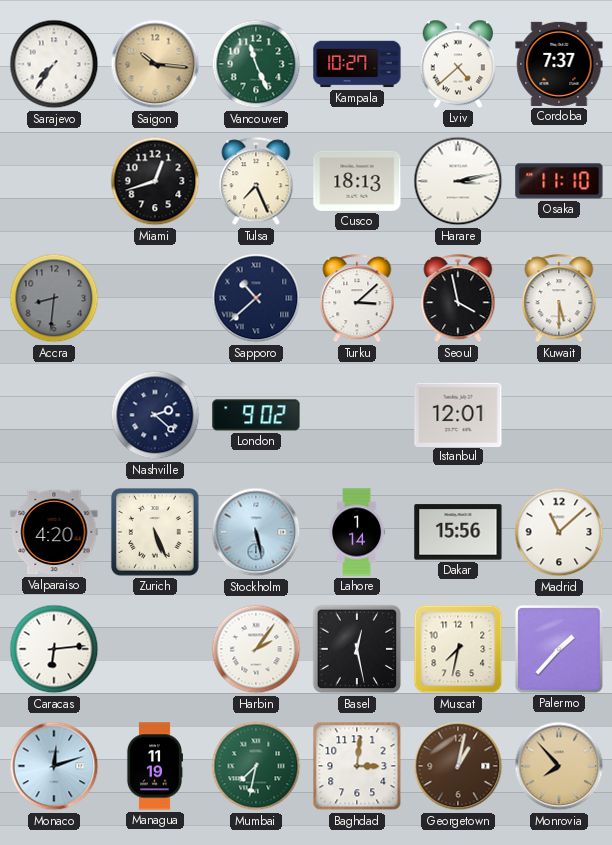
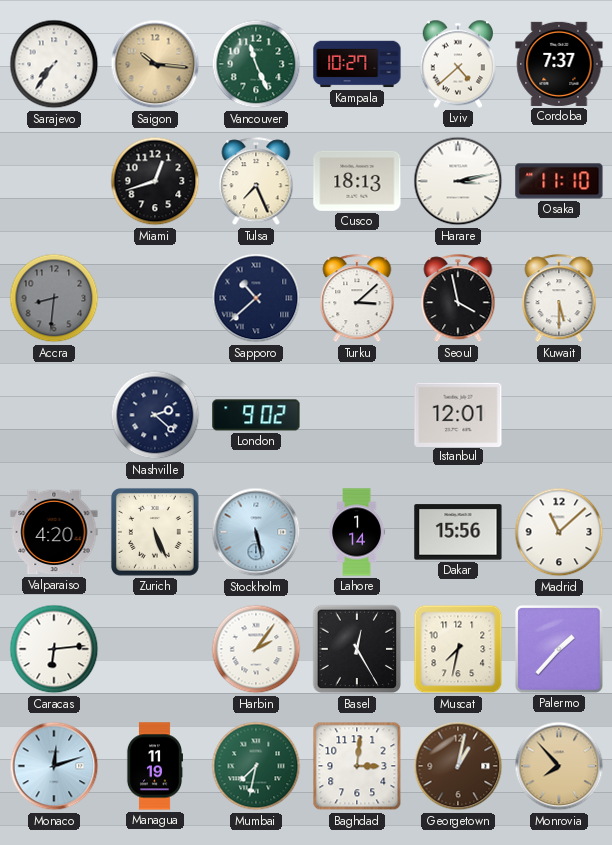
Basel: 12:28 -> 12:25 (357, 649)
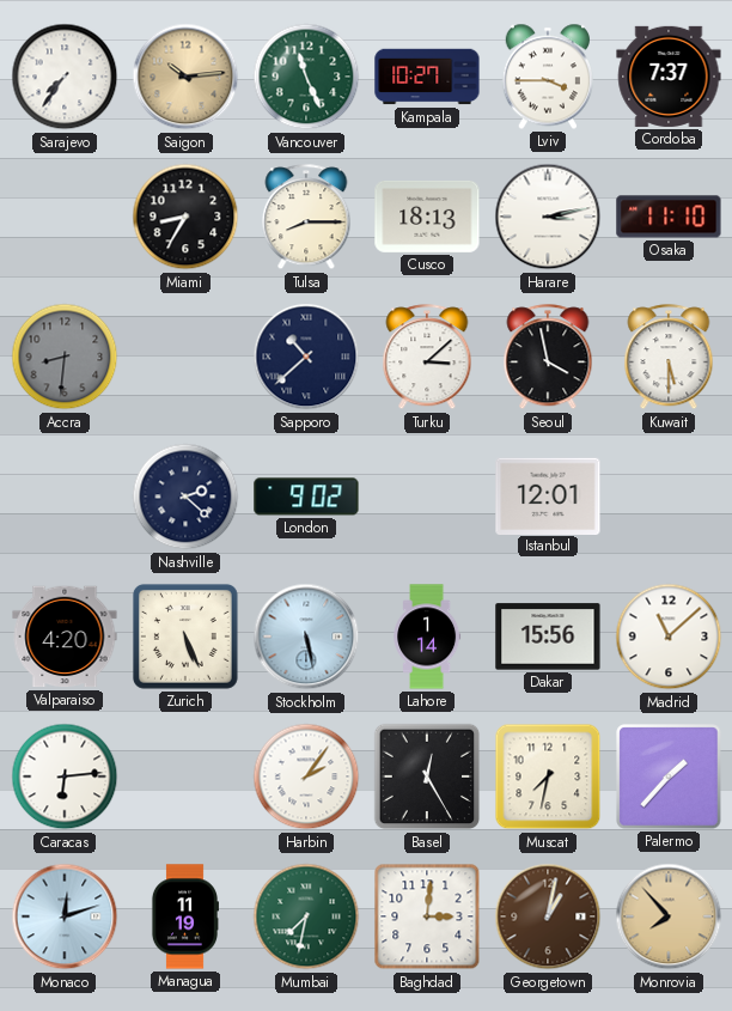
Saigon: 10:16 -> 10:14 (185, 77)
Lviv: 4:38 -> 3:45 (547, 77)
Miami: 12:42 -> 8:35 (185, 217)
Tulsa: 7:26 -> 8:15 (306, 218)
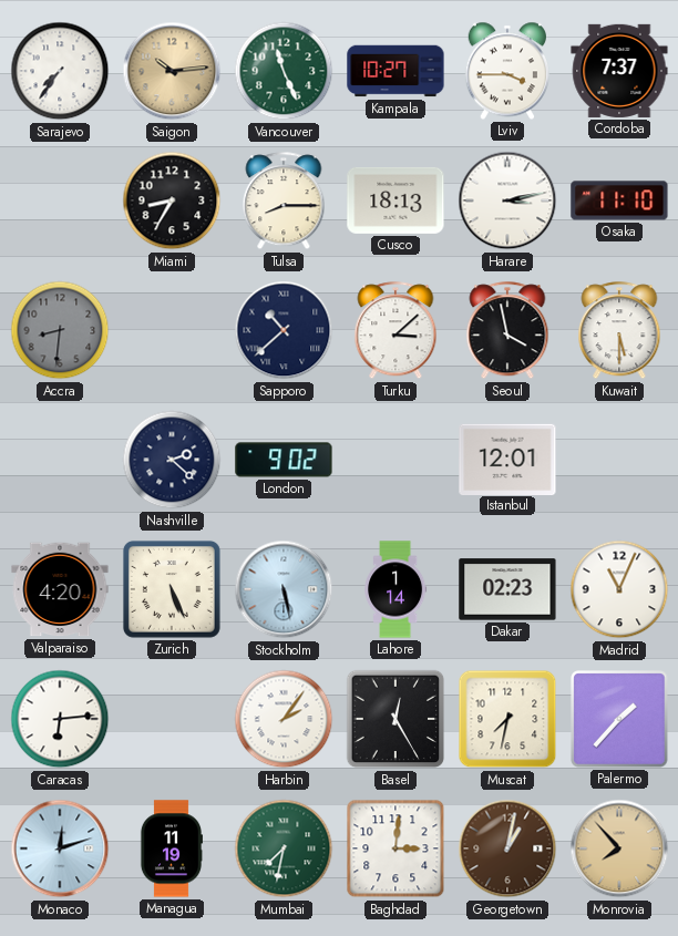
Dakar: 15:56 -> 02:23 (507, 589)
Madrid: 11:08 -> 11:04 (619, 589)
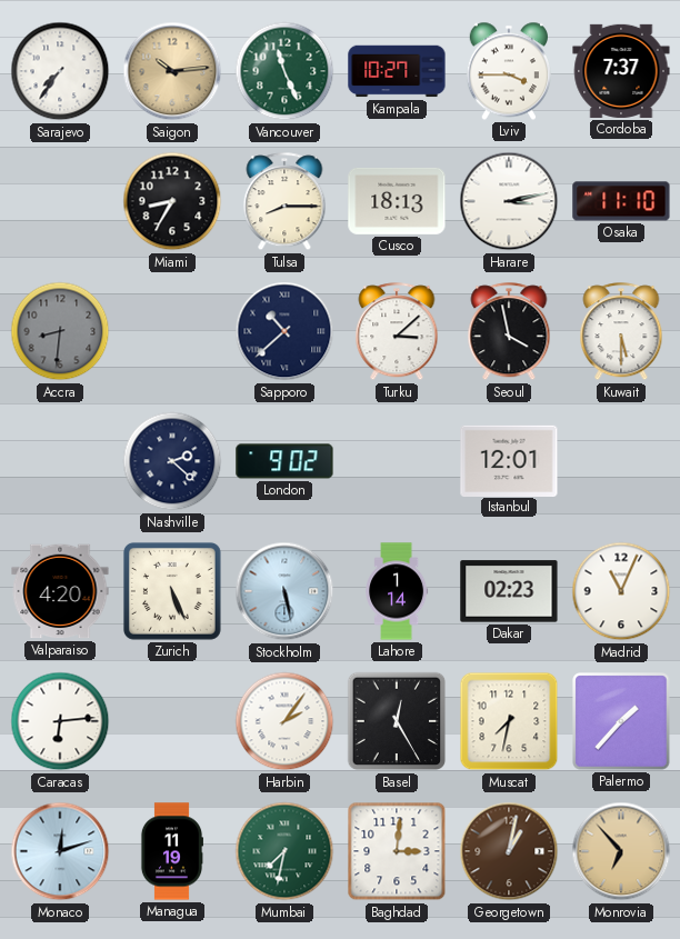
Monrovia: 7:53 -> 6:53 (621, 851)
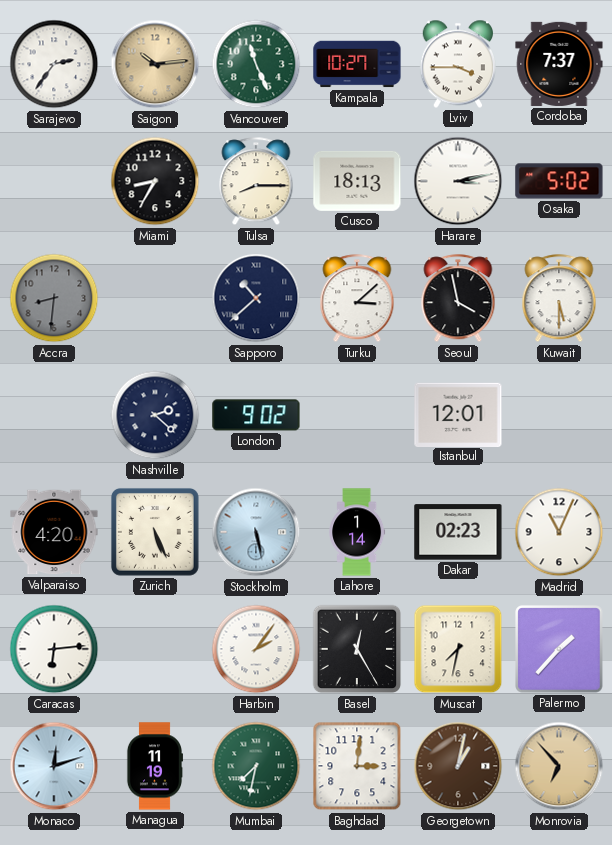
Sarajevo: 7:36 -> 2:36 (54, 64)
Osaka: 11:10 -> 5:02 (559, 181)
